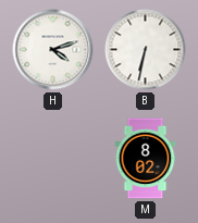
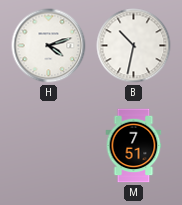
B: 6:32 -> 10:32 (134, 46)
M: 8:02 -> 7:51 (134, 146)
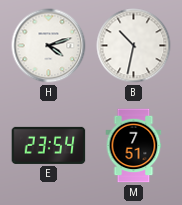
E: none -> 23:54 (49, 145)
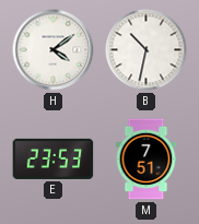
H: 4:12 -> 4:09 (54, 50)
E: 23:54 -> 23:53 (54, 158)
